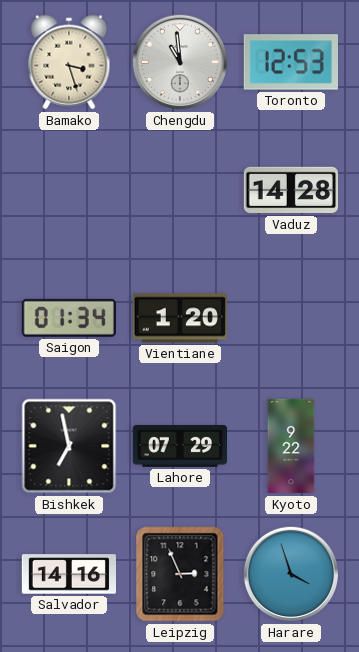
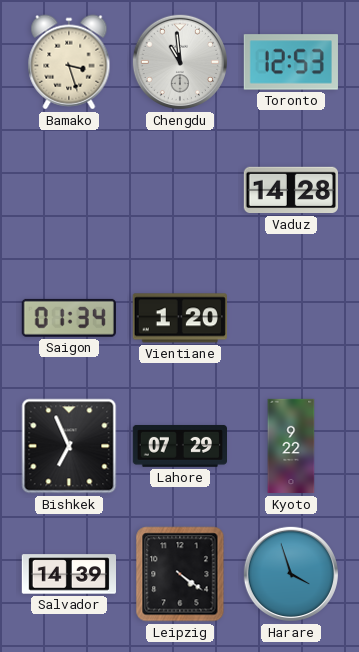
Bishkek: 6:58 -> 6:56 (69, 446)
Salvador: 14:16 -> 14:39 (68, 574)
Leipzig: 2:56 -> 4:21 (180, 574)
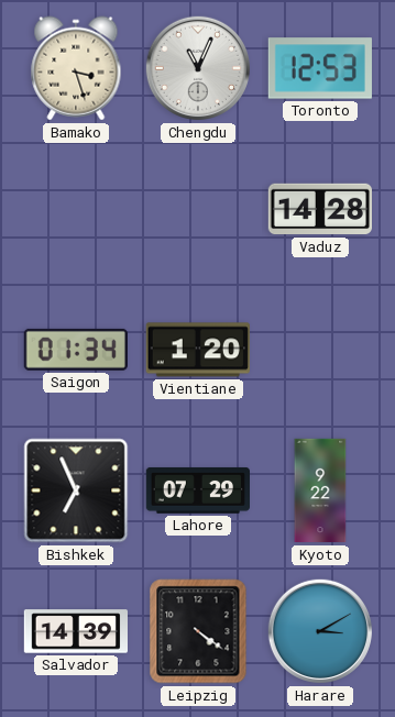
Chengdu: 10:59 -> 11:04 (198, 68)
Harare: 3:57 -> 3:10 (320, 631)
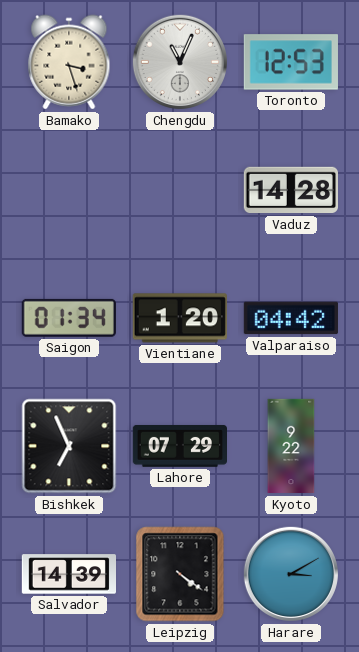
Valparaiso: none -> 04:42 (291, 318)
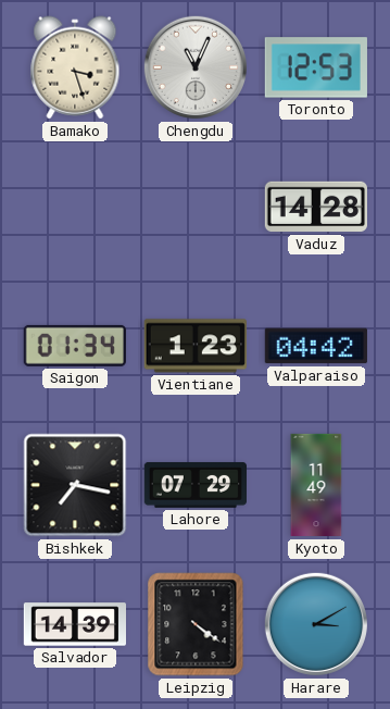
Vientiane: 1:20 -> 1:23 (196, 346)
Bishkek: 6:56 -> 7:17 (75, 485)
Kyoto: 9:22 -> 11:49 (316, 485)
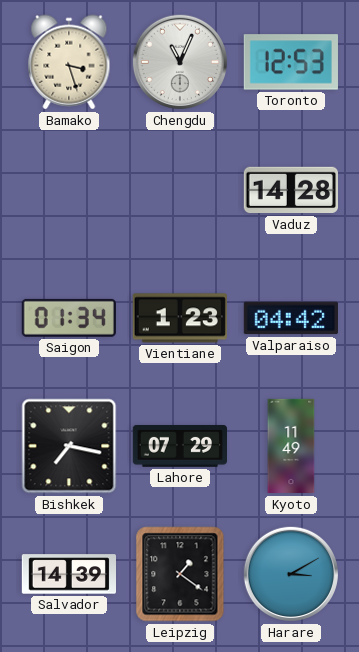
Leipzig: 4:21 -> 1:21 (180, 574)
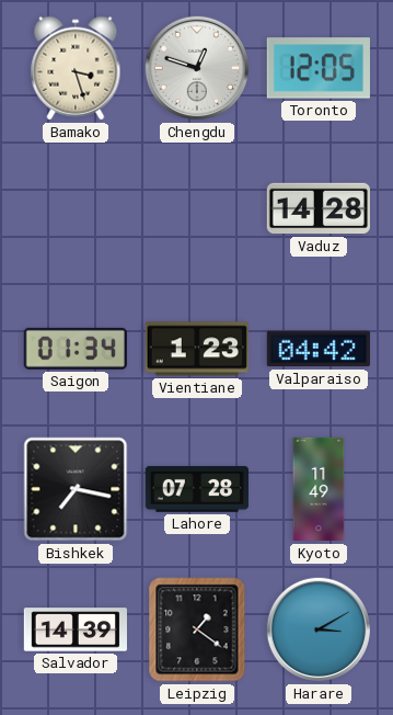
Chengdu: 11:04 -> 12:48 (197, 68)
Toronto: 12:53 -> 12:05 (319, 68)
Lahore: 07:29 -> 07:28 (196, 489)
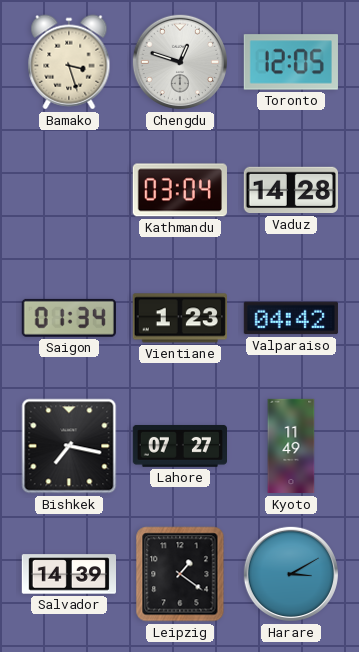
Kathmandu: none -> 03:04 (180, 190)
Lahore: 07:28 -> 07:27 (179, 446)
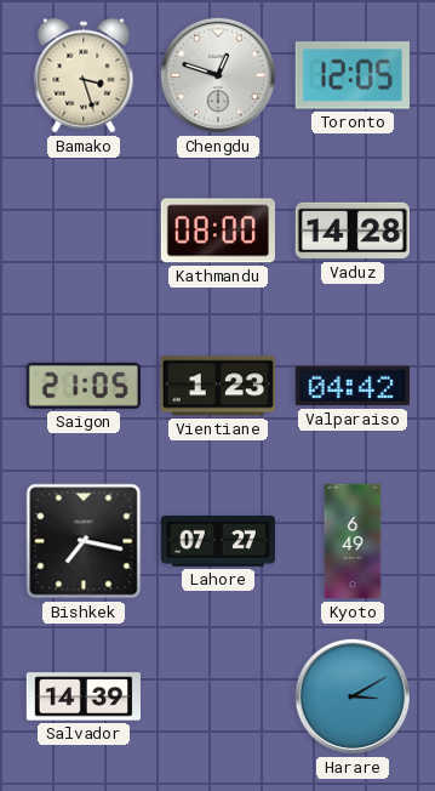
Kathmandu: 03:04 -> 08:00 (218, 231)
Saigon: 01:34 -> 21:05 (84, 386)
Kyoto: 11:49 -> 6:49 (353, 541)
Leipzig: 1:21 -> none (180, 574)
